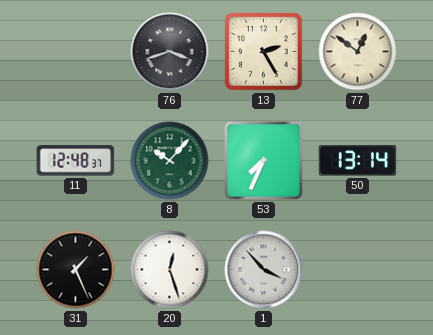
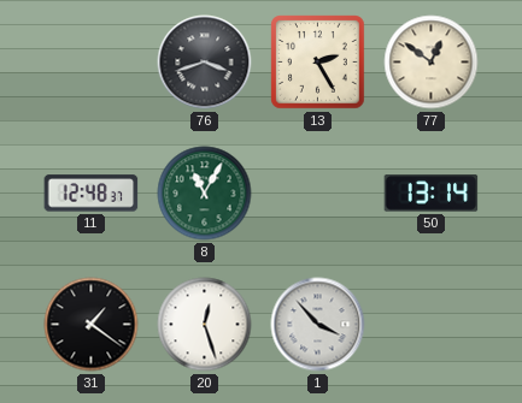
8: 10:07 -> 11:05 (205, 194)
53: 7:34 -> none (264, 161)
31: 1:26 -> 1:21 (92, 325)
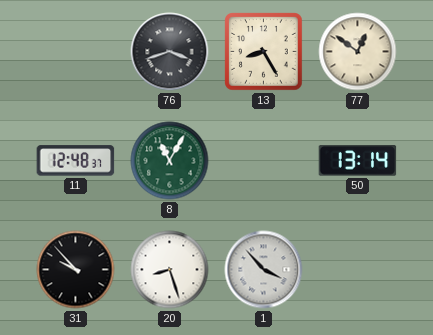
13: 2:25 -> 8:25 (264, 52)
31: 1:21 -> 9:53 (76, 270)
20: 12:27 -> 8:27 (170, 270)
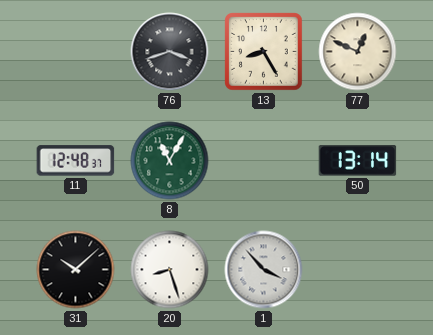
77: 12:51 -> 12:49 (358, 52)
31: 9:53 -> 10:08 (76, 270)
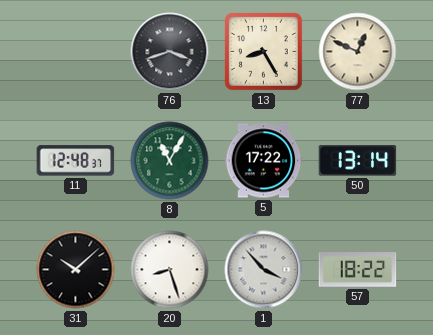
5: none -> 17:22 (264, 161)
57: none -> 18:22 (358, 270)
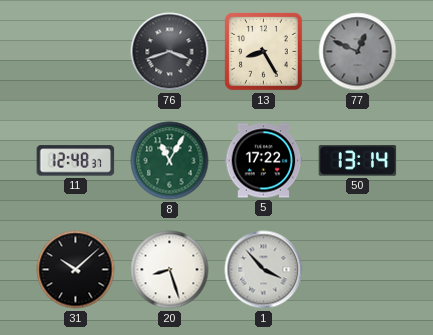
77 dial: cream -> grey (358, 52)
57: 18:22 -> none (358, 270)
